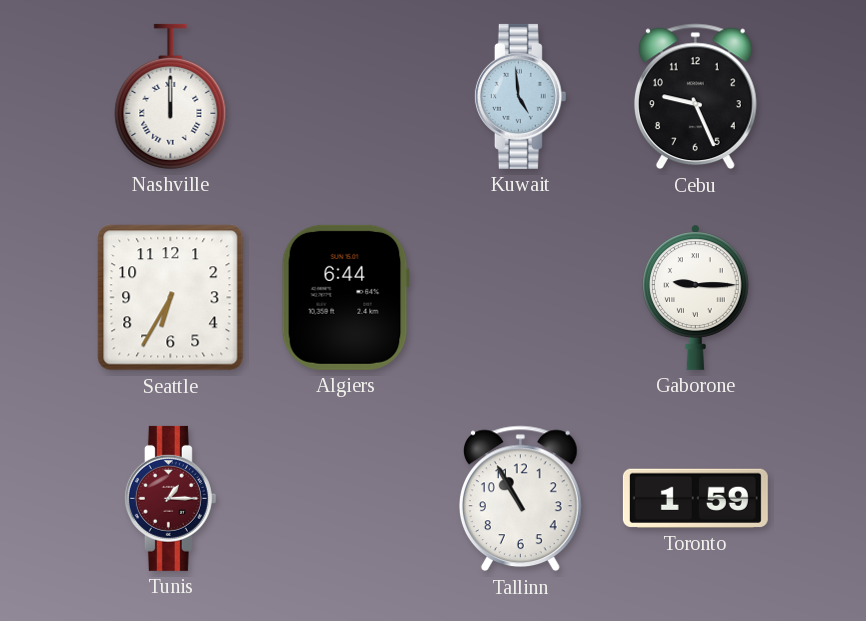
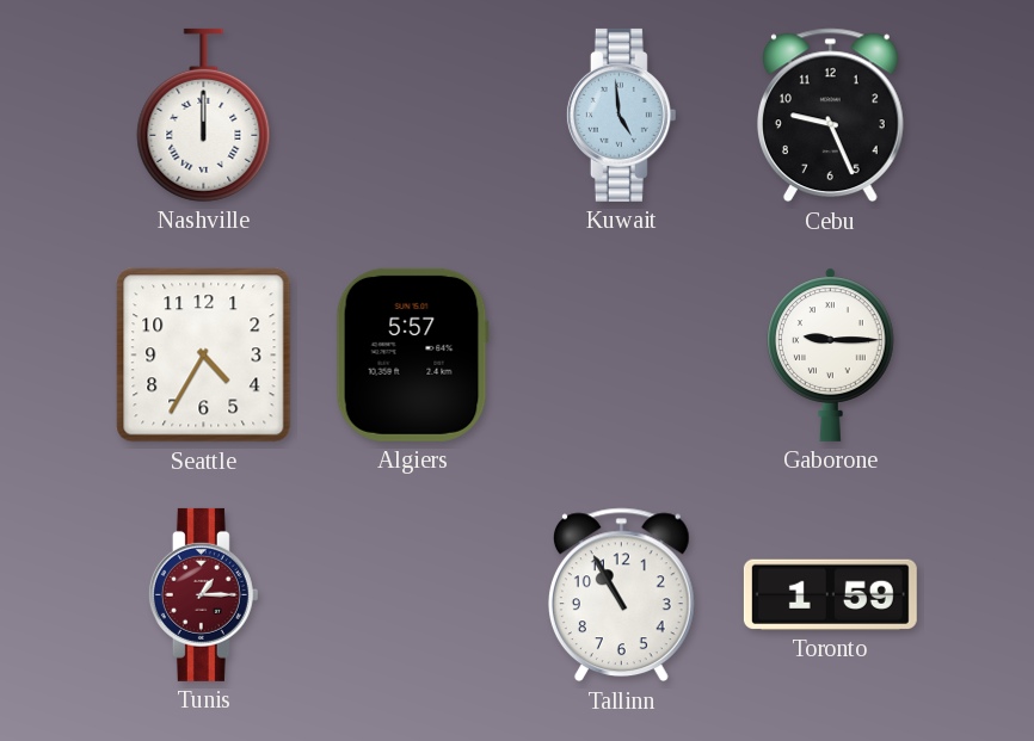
Seattle: 6:35 -> 4:35 (204, 356)
Algiers: 6:44 -> 5:57 (412, 354)
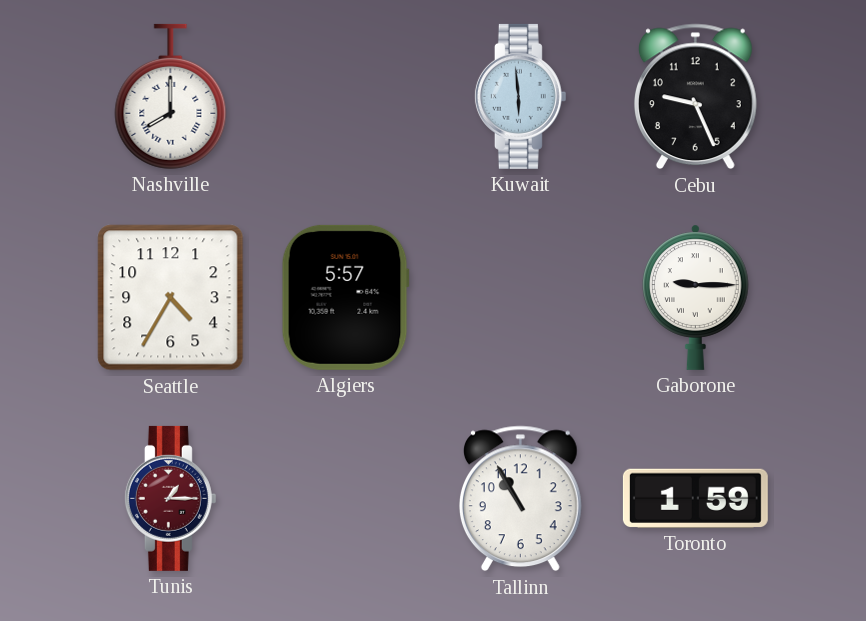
Nashville: 12:00 -> 8:00 (171, 96)
Kuwait: 4:59 -> 5:59 (520, 96)
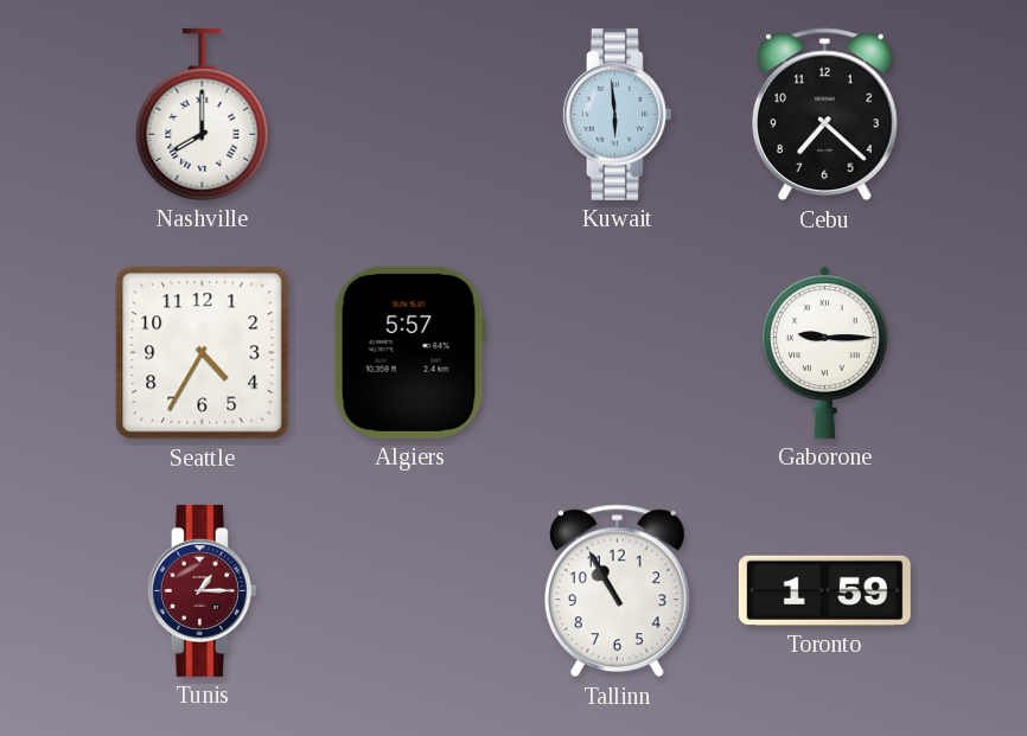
Cebu: 9:26 -> 7:22 (824, 115)
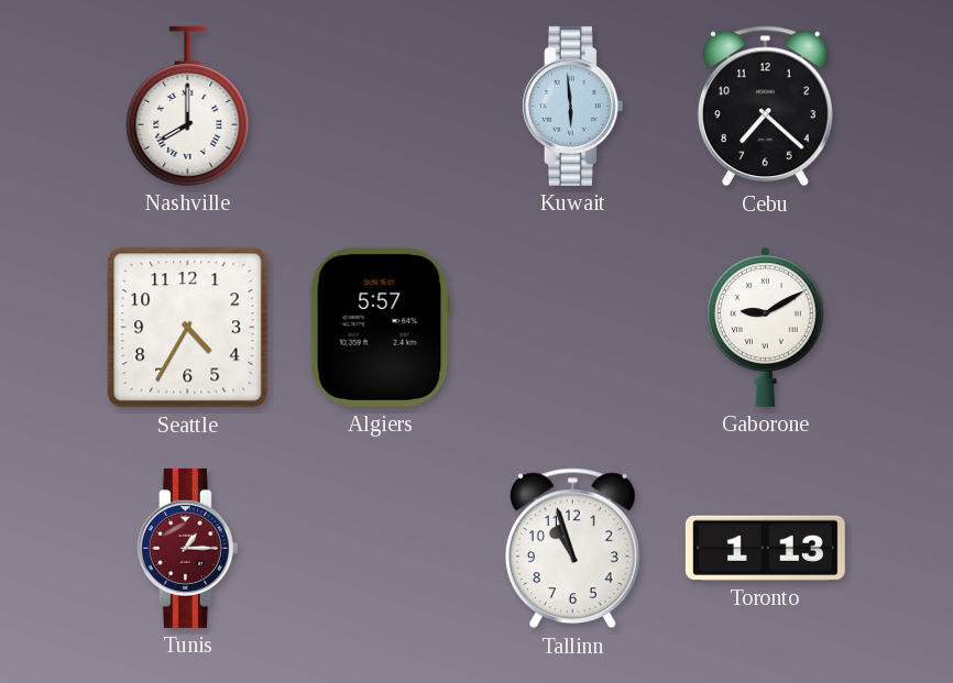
Gaborone: 9:15 -> 9:10 (766, 327)
Tallinn: 10:55 -> 10:57 (572, 549)
Toronto: 1:59 -> 1:13 (765, 548)
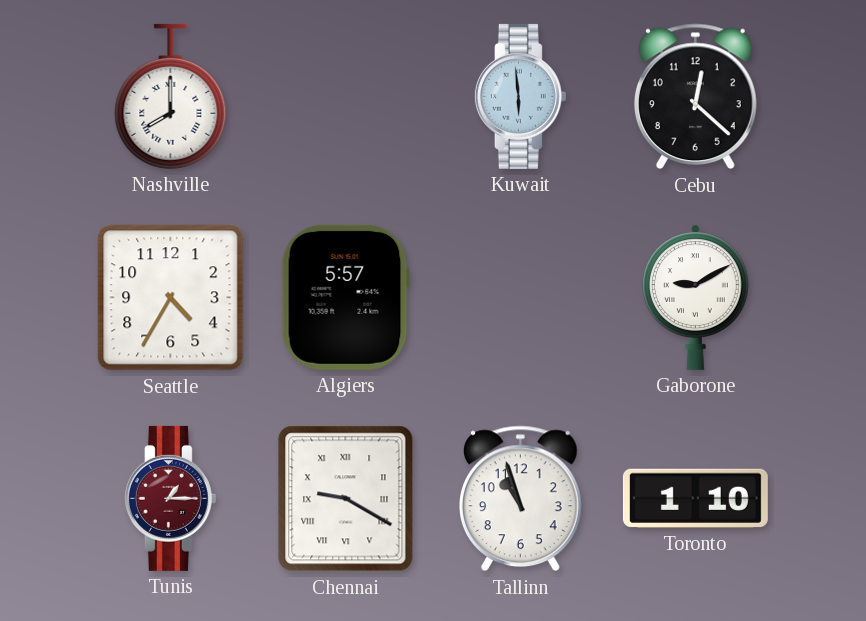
Cebu: 7:22 -> 12:22 (695, 97)
Chennai: none -> 9:20 (346, 499)
Toronto: 1:13 -> 1:10 (695, 498)
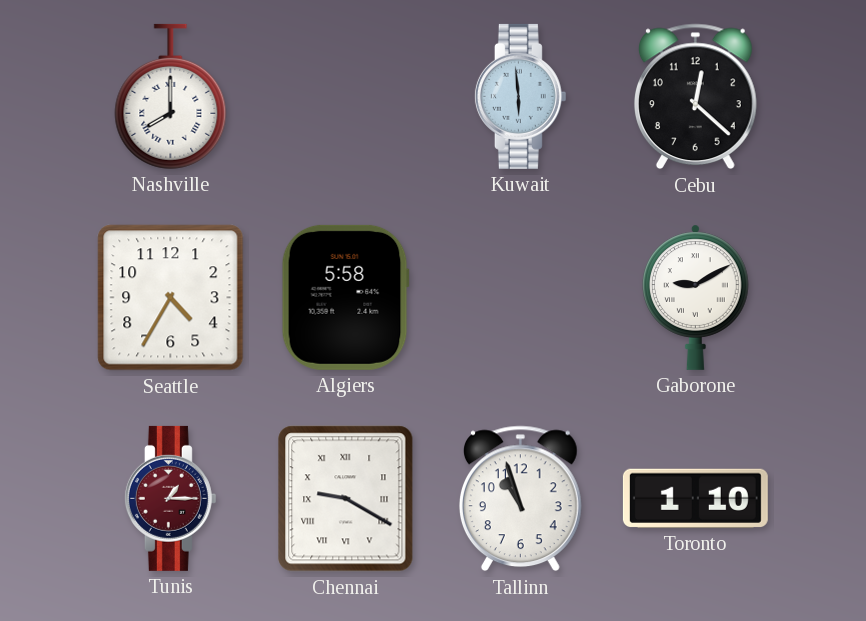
Algiers: 5:57 -> 5:58 (345, 297)
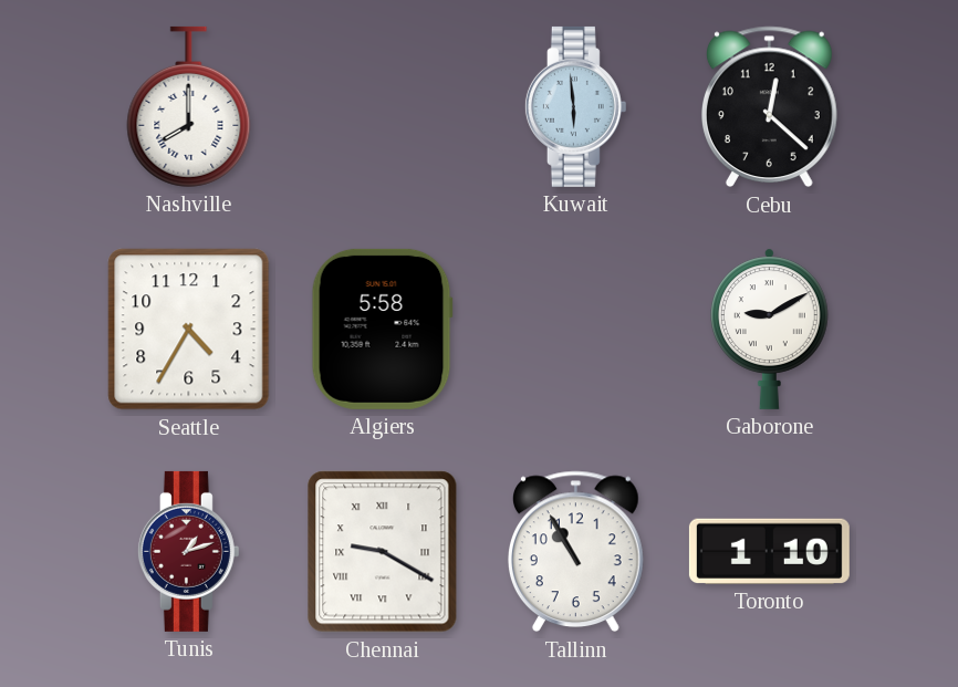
Tunis: 1:15 -> 1:12 (188, 551)
Tallinn: 10:57 -> 10:55 (575, 552)
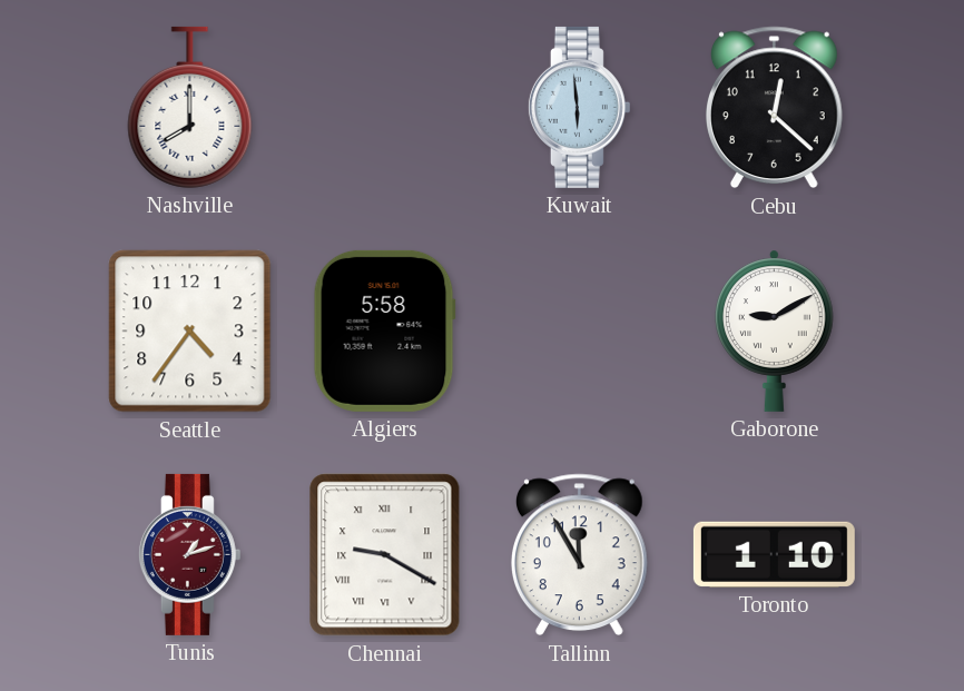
Seattle: 4:35 -> 4:36 (190, 332)
Tallinn: 10:55 -> 11:55 (579, 555)
